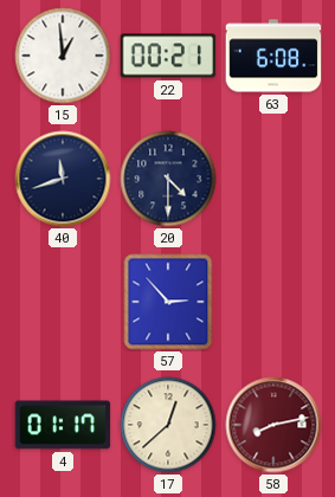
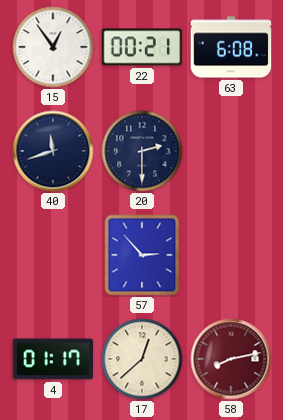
15: 12:59 -> 12:54 (53, 47)
20: 4:30 -> 2:30 (142, 151)
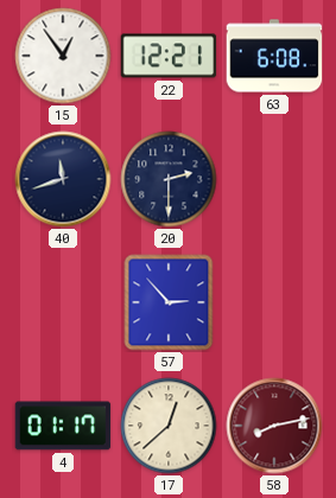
22: 00:21 -> 12:21 (169, 56)
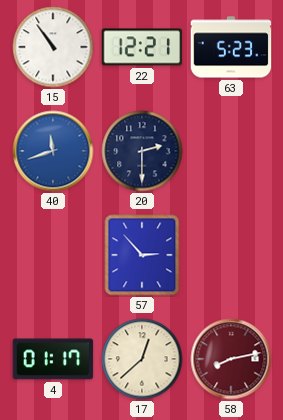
15: 12:54 -> 10:54 (53, 47)
63: 6:08 -> 5:23 (231, 47)
40 dial: navy -> blue (53, 151)
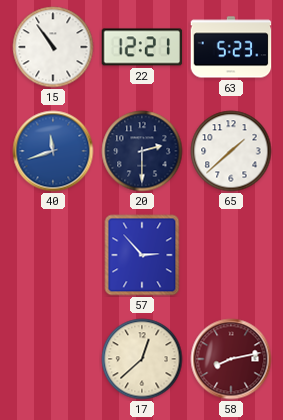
65: none -> 1:38 (231, 151)
4: 01:17 -> none (53, 359)
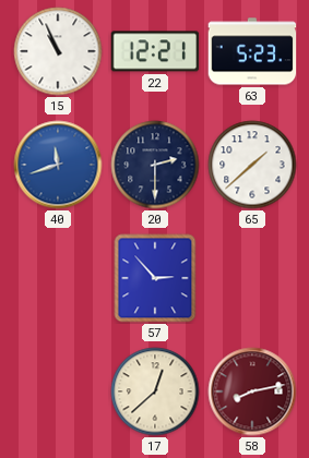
15: 10:54 -> 10:56 (58, 51)
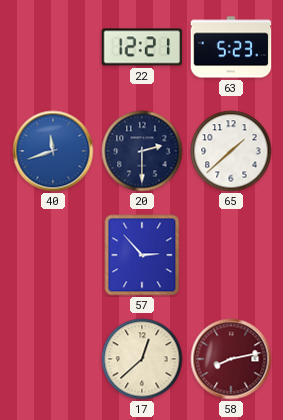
15: 10:56 -> none (58, 51)
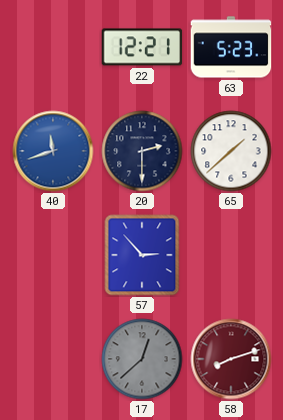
17 dial: cream -> grey (142, 359)
58: 8:13 -> 8:12 (231, 359)
